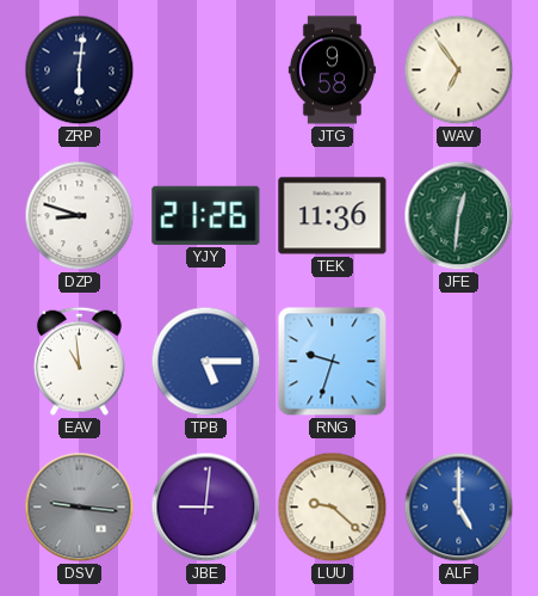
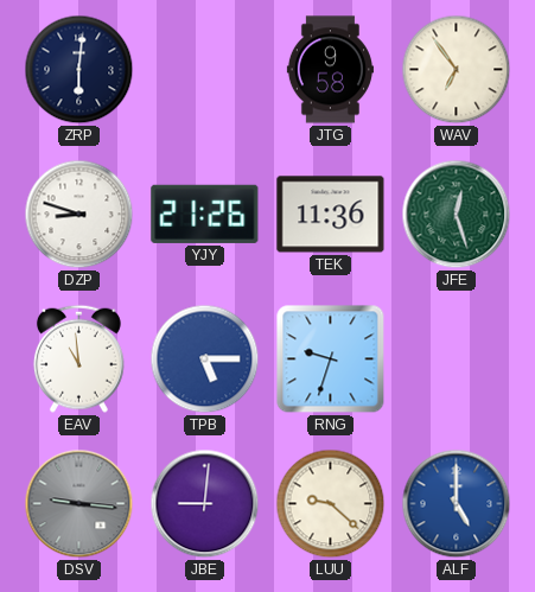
JFE: 12:31 -> 12:27 (457, 215)
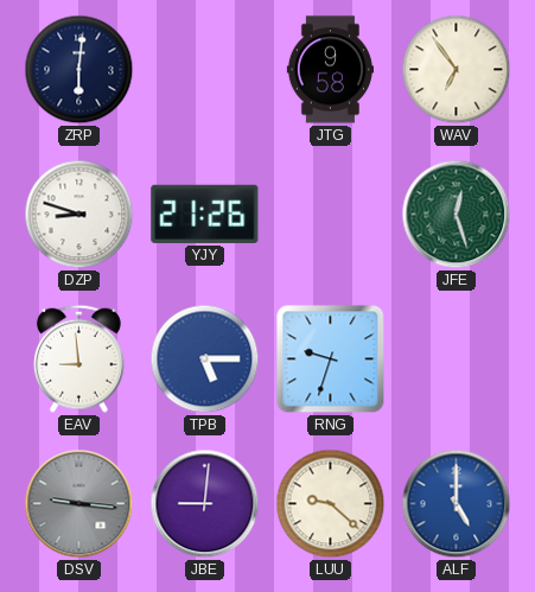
TEK: 11:36 -> none (331, 215)
EAV: 10:59 -> 8:59 (78, 358)
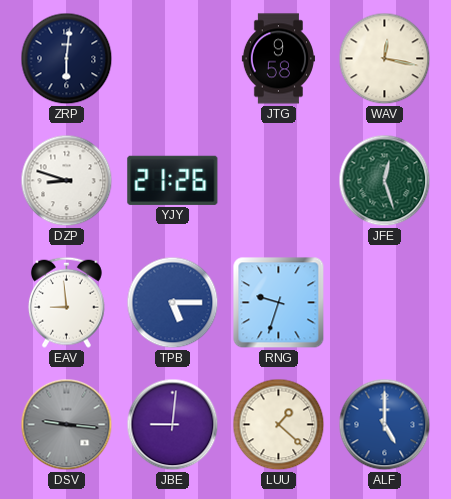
WAV: 6:54 -> 12:17 (385, 59)
LUU: 9:22 -> 1:22 (279, 425)
